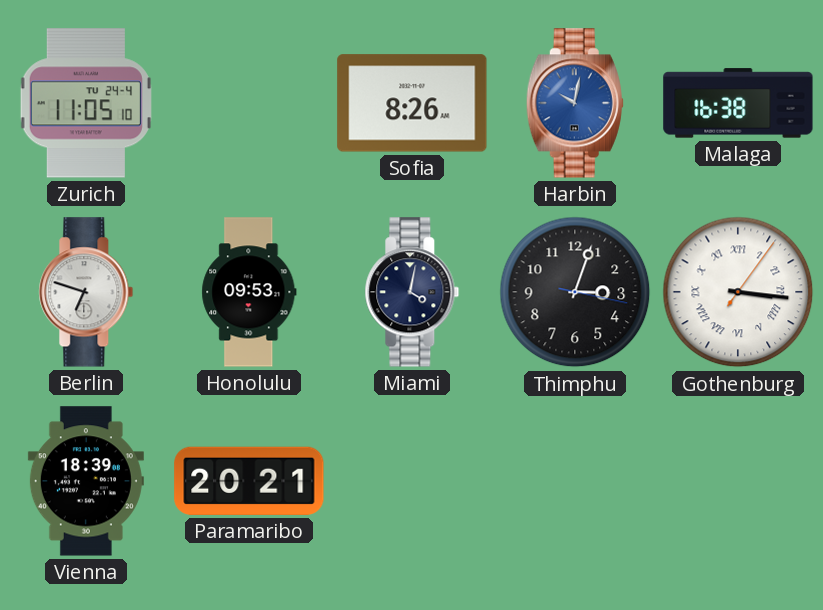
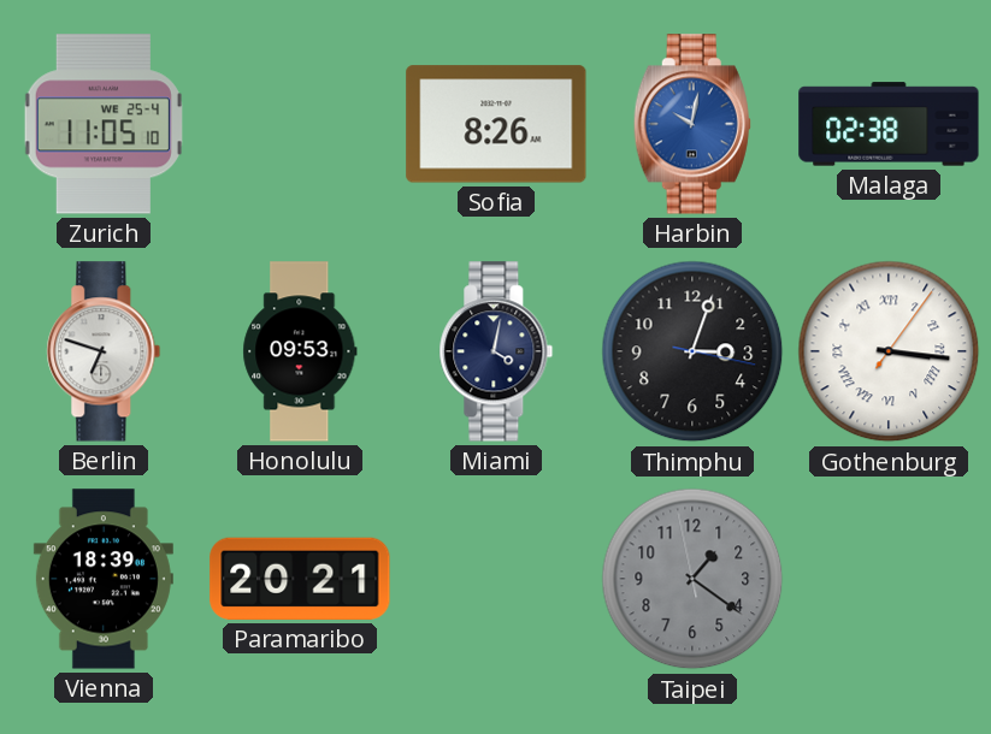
Zurich date: TU 24-4 -> WE 25-4 (104, 124)
Malaga: 16:38 -> 02:38 (889, 124)
Taipei: none -> 1:20 (692, 579)
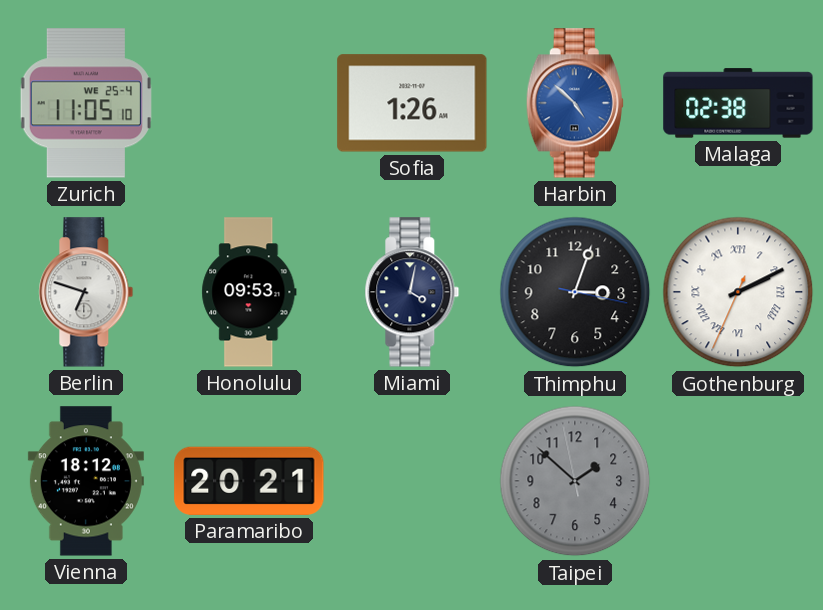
Sofia: 8:26 -> 1:26 (412, 103)
Harbin: 10:02 -> 4:52 (575, 103)
Gothenburg: 3:16 -> 2:10 (738, 292)
Vienna: 18:39 -> 18:12 (86, 481)
Taipei: 1:20 -> 1:51 (575, 481)
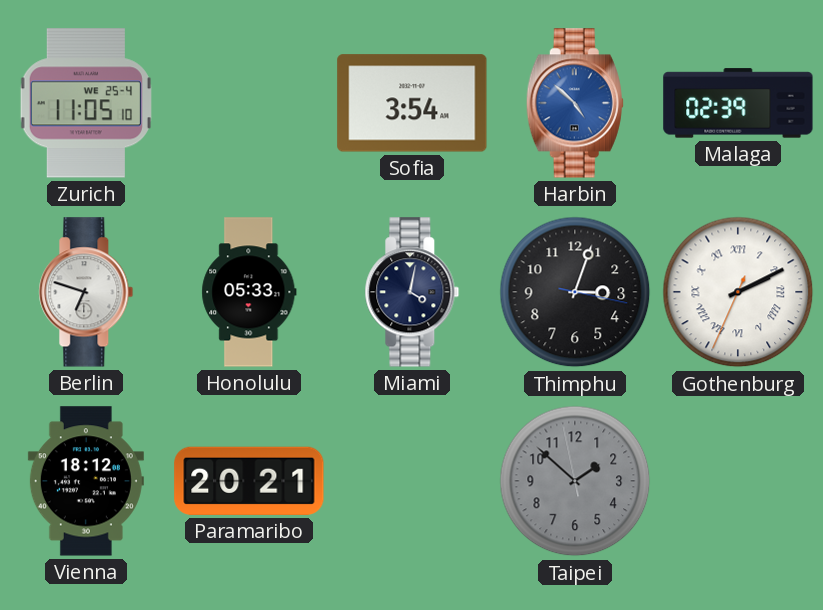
Sofia: 1:26 -> 3:54 (412, 103)
Malaga: 02:38 -> 02:39 (738, 103)
Honolulu: 09:53 -> 05:33 (249, 292)
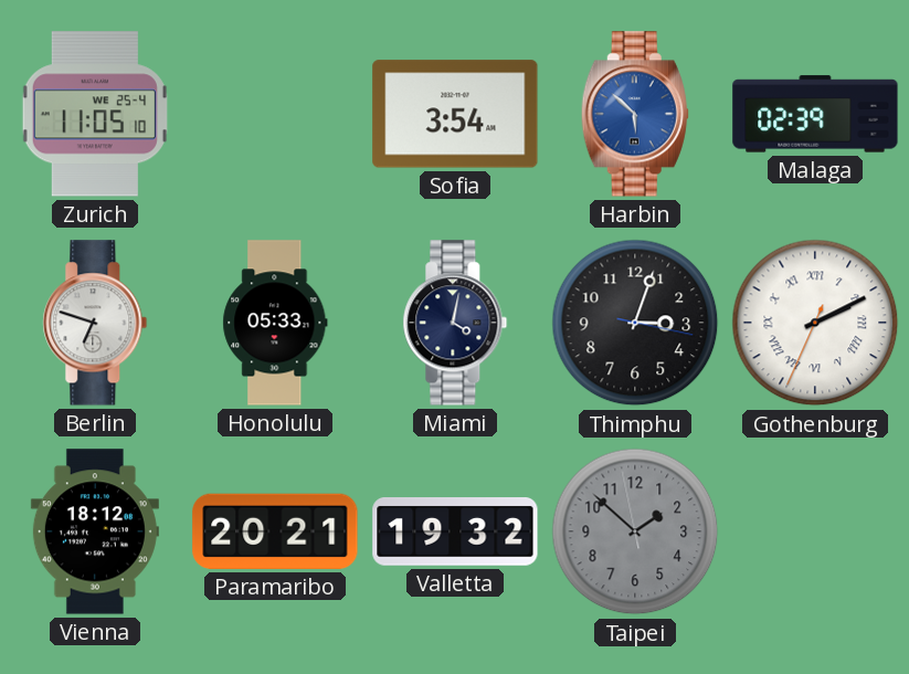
Harbin: 4:52 -> 5:52 (635, 114)
Valletta: none -> 19:32 (455, 533)
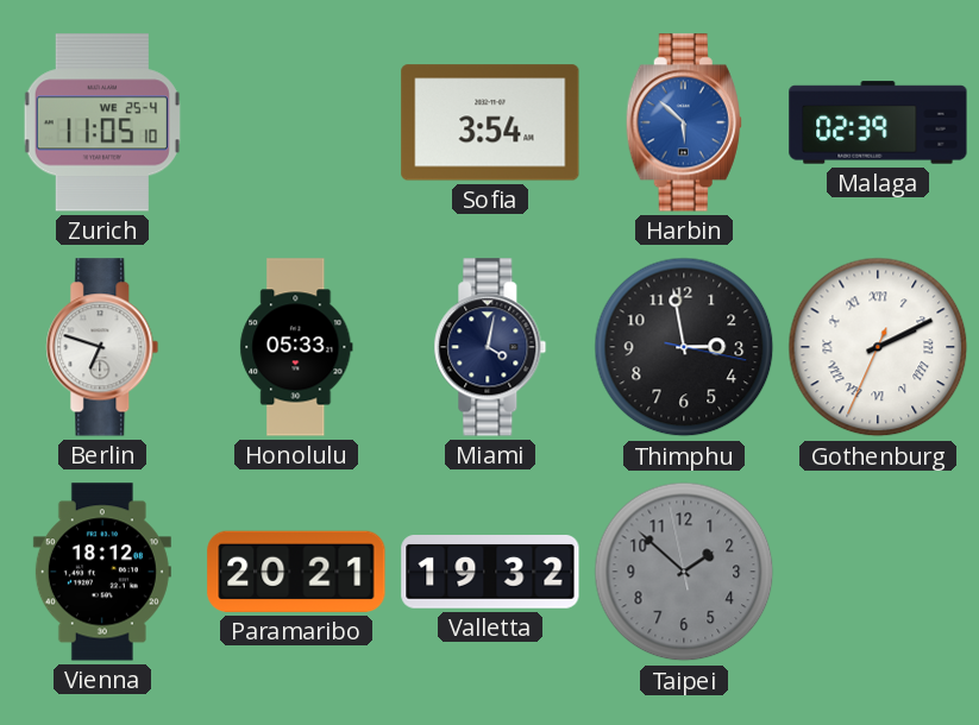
Thimphu: 3:03 -> 2:58 (684, 347)
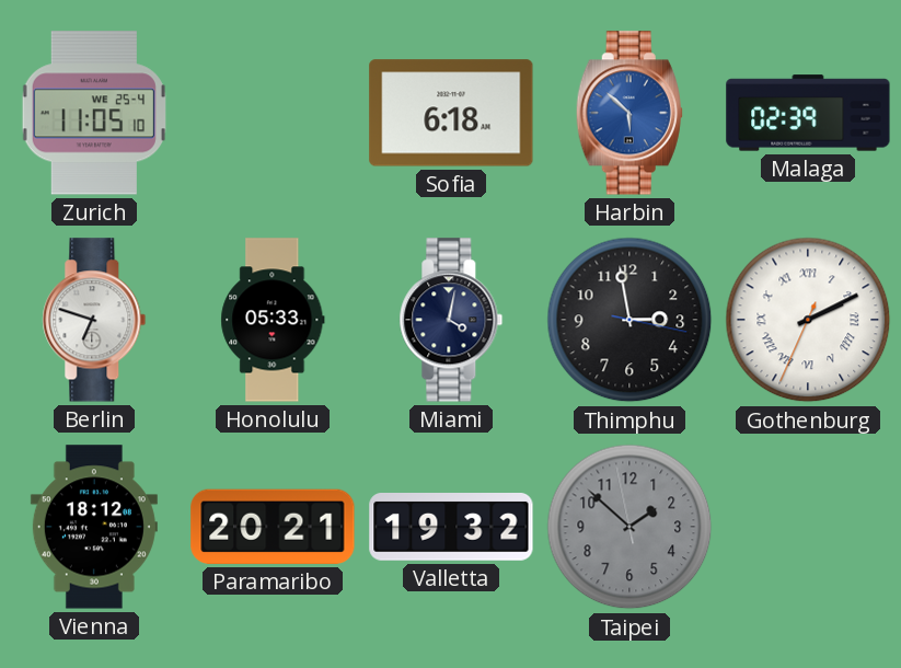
Sofia: 3:54 -> 6:18 (451, 113)
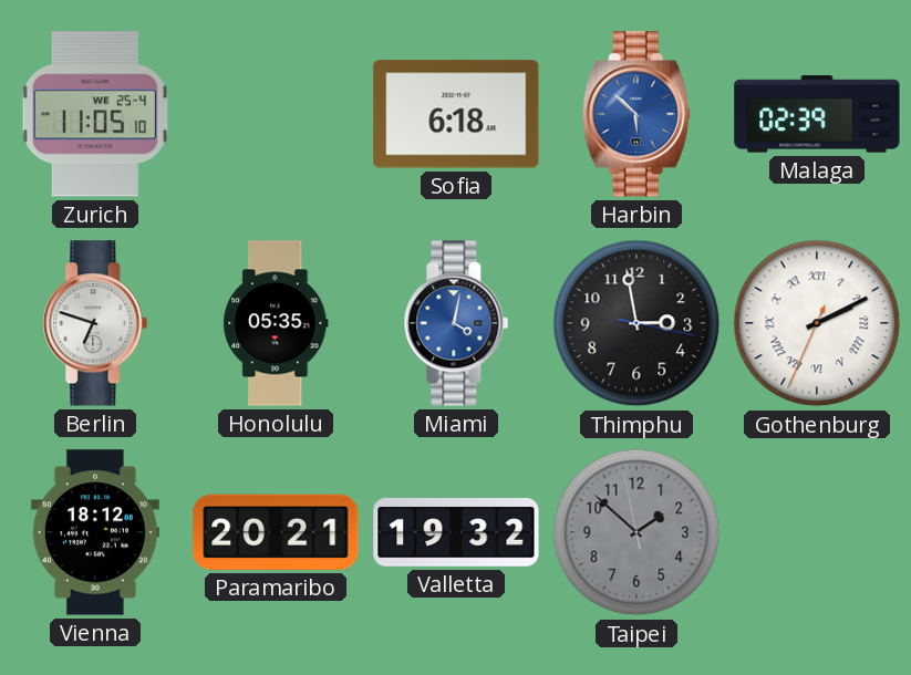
Honolulu: 05:33 -> 05:35 (276, 323)
Miami dial: navy -> blue (456, 323)
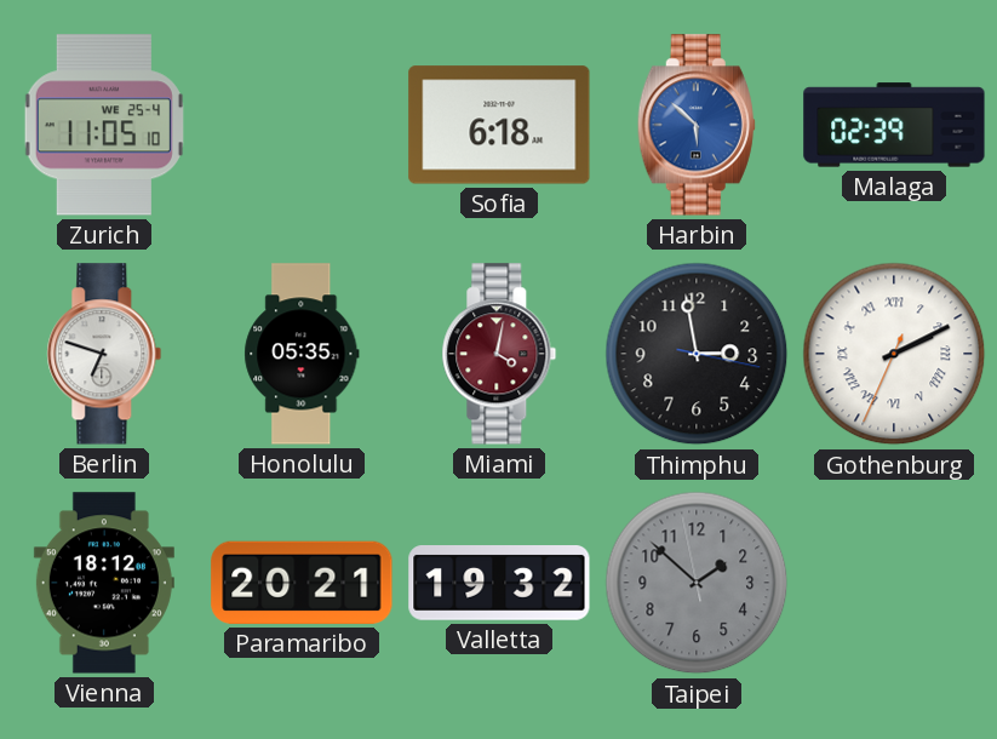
Miami dial: blue -> burgundy (499, 354)
